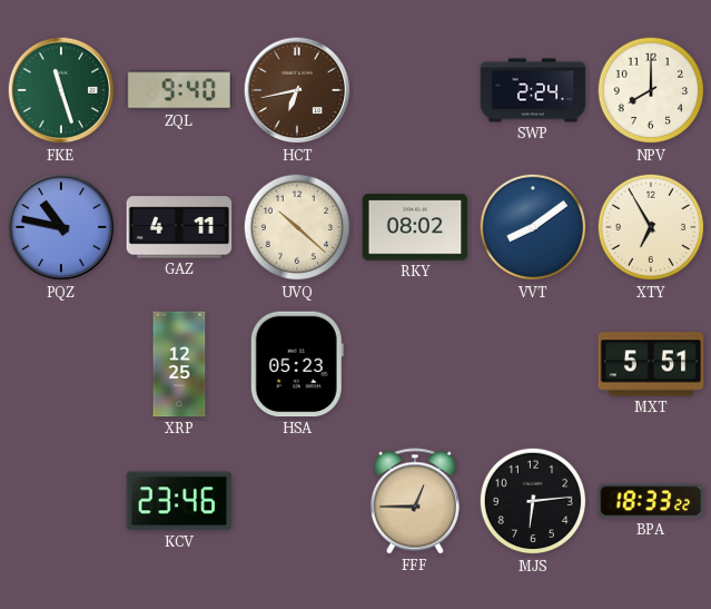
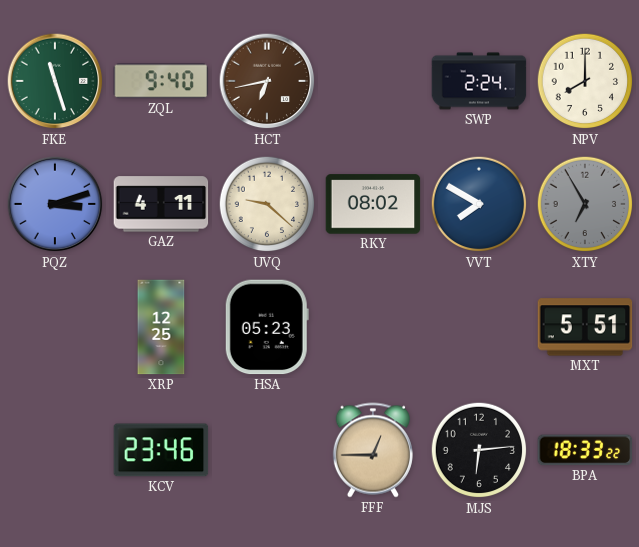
PQZ: 10:47 -> 3:12 (55, 204)
UVQ: 10:22 -> 9:22 (267, 204)
VVT: 8:09 -> 7:50 (479, 204)
XTY dial: cream -> grey (585, 204)
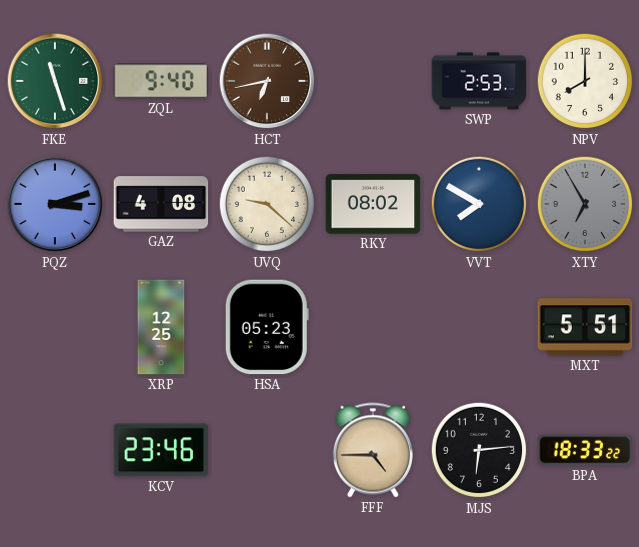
SWP: 2:24 -> 2:53 (479, 81)
GAZ: 4:11 -> 4:08 (161, 204)
FFF: 12:45 -> 4:45 (373, 450)
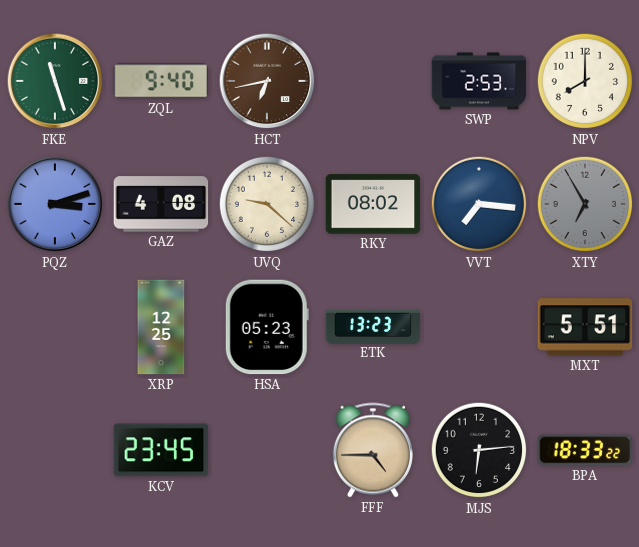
VVT: 7:50 -> 7:16 (479, 204)
ETK: none -> 13:23 (373, 326)
KCV: 23:46 -> 23:45 (161, 450)
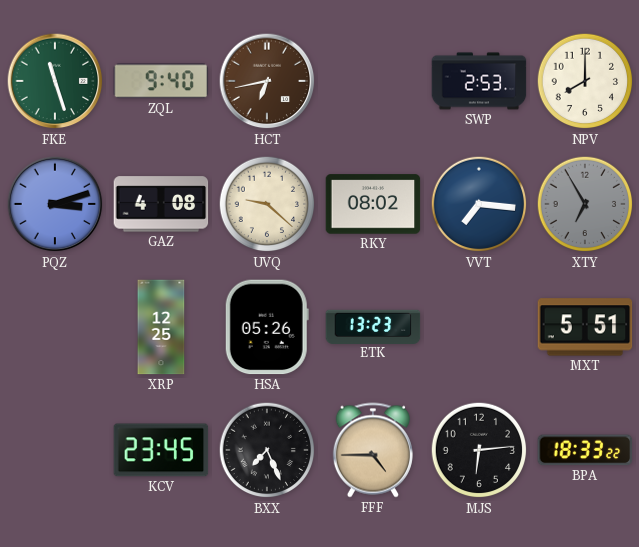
HSA: 05:23 -> 05:26 (267, 327)
BXX: none -> 7:26 (267, 450)
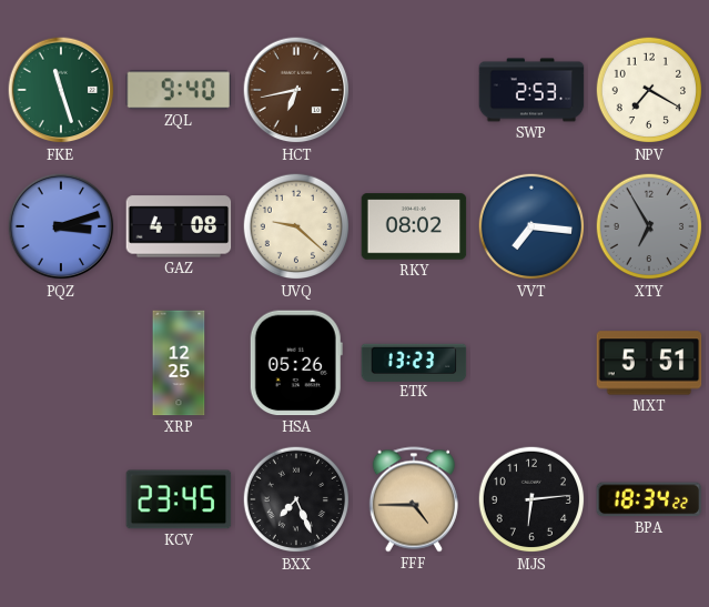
NPV: 8:00 -> 7:20 (649, 90)
BPA: 18:33 -> 18:34 (649, 499)
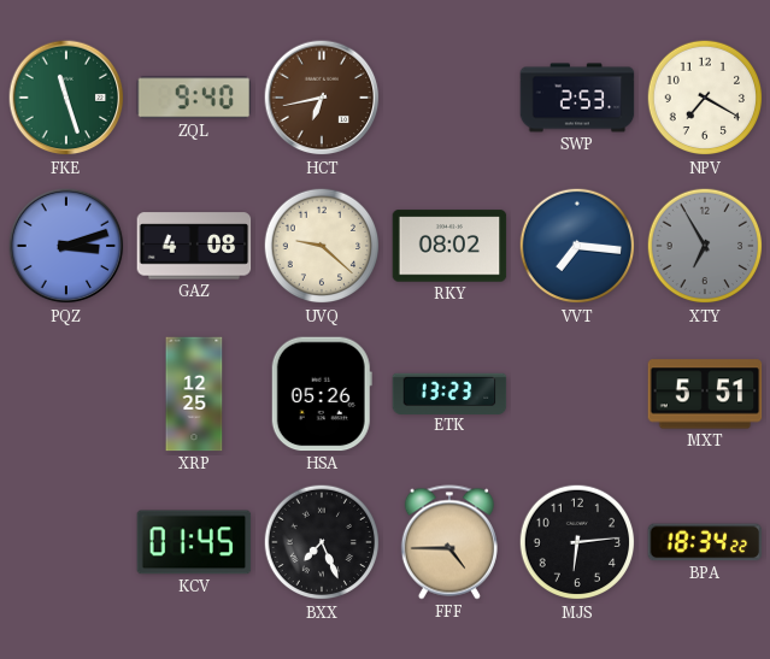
KCV: 23:45 -> 01:45 (194, 542)
